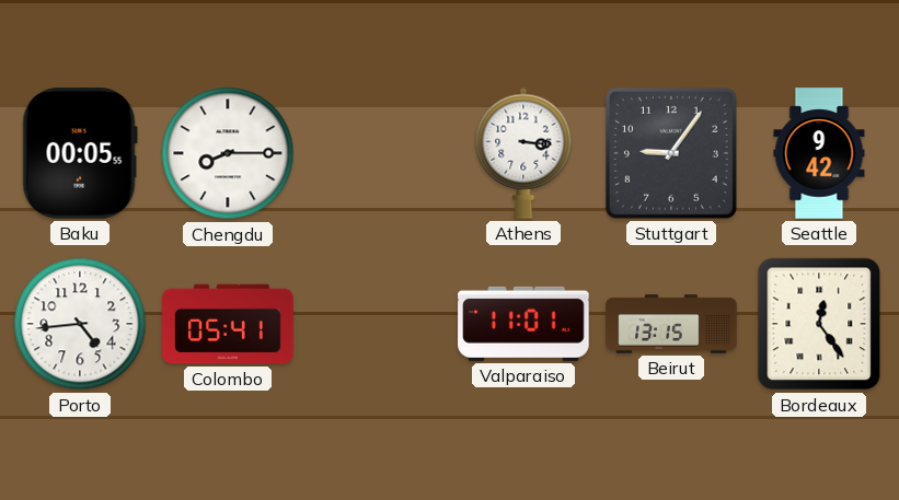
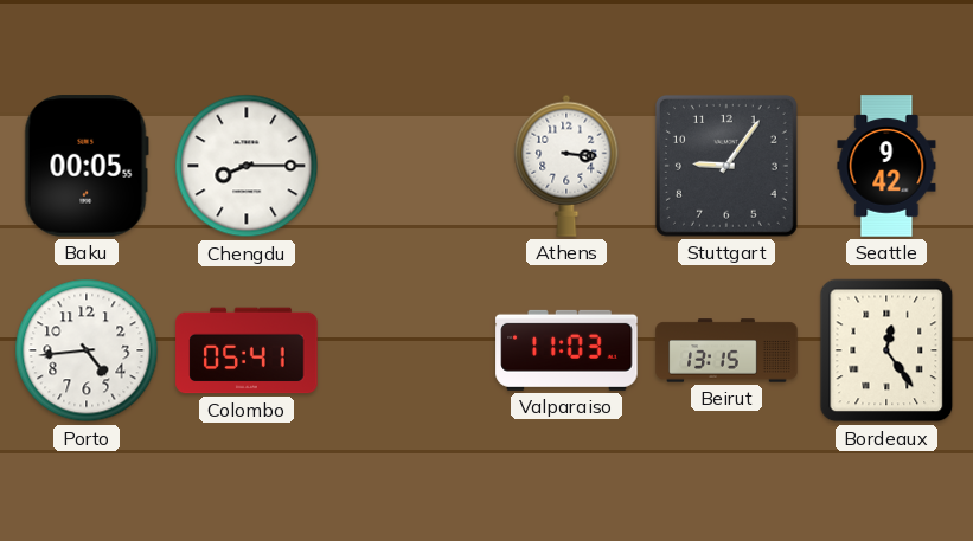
Valparaiso: 11:01 -> 11:03 (566, 350)
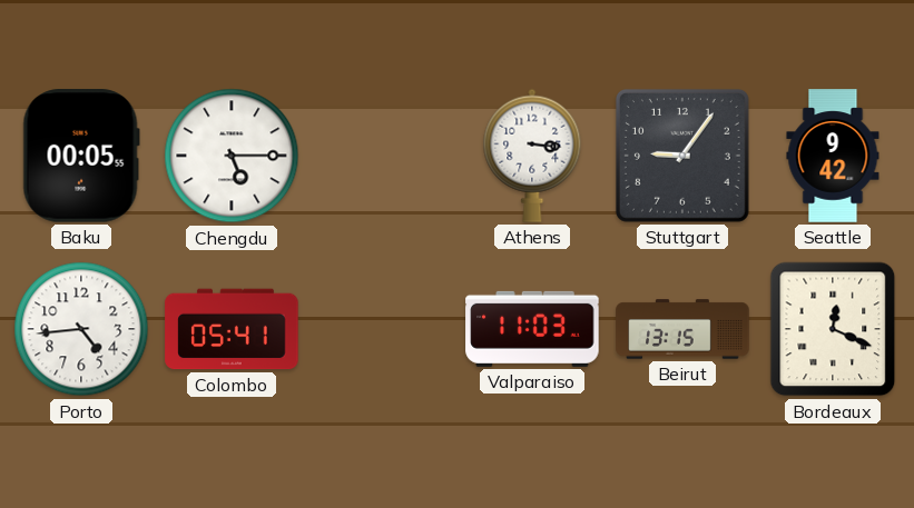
Chengdu: 8:15 -> 5:15 (232, 156)
Bordeaux: 12:24 -> 12:19 (833, 329)
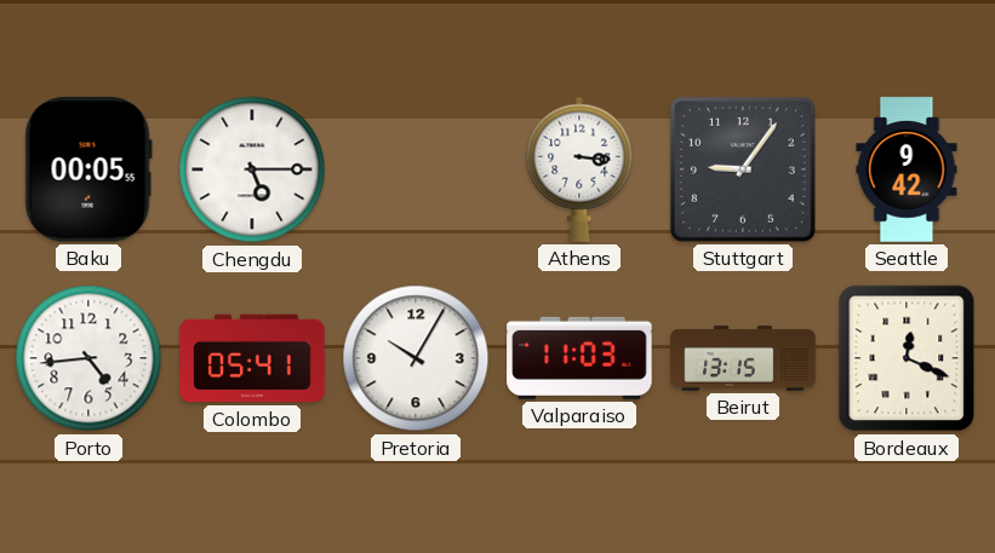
Pretoria: none -> 10:05 (416, 358)
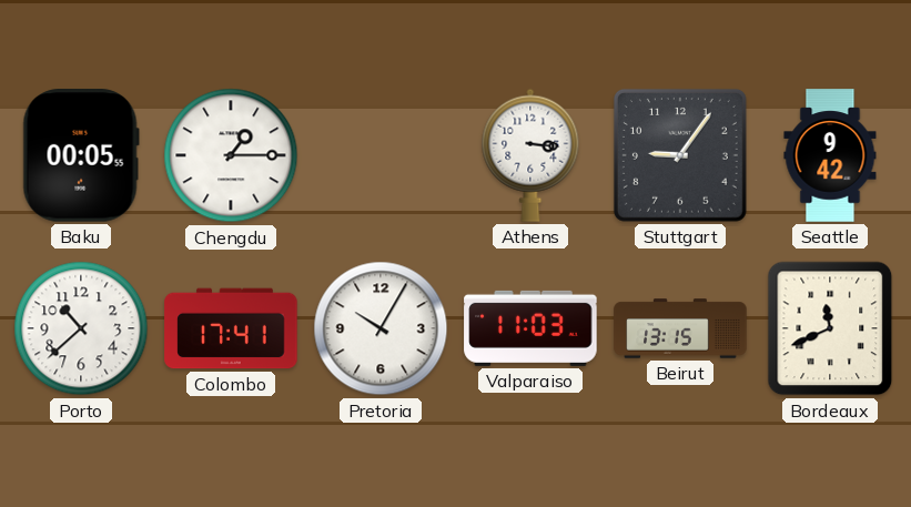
Chengdu: 5:15 -> 1:15 (231, 155)
Porto: 4:44 -> 10:38 (81, 328)
Colombo: 05:41 -> 17:41 (231, 328)
Bordeaux: 12:19 -> 11:41 (830, 328)
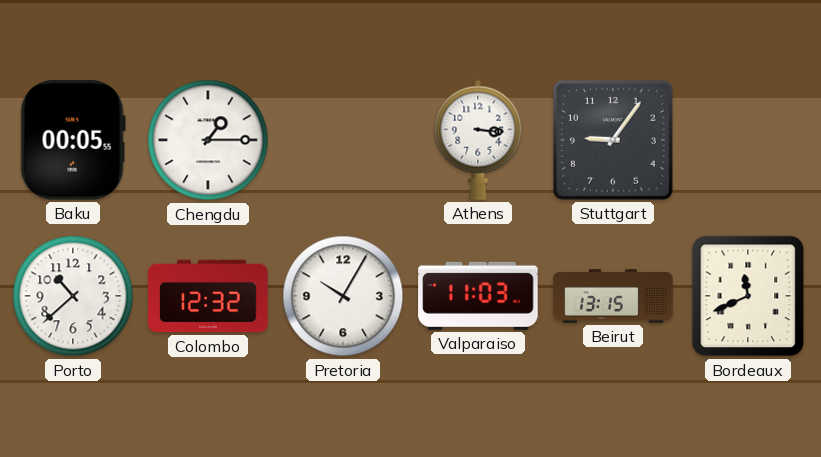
Seattle: 9:42 -> none (830, 155)
Colombo: 17:41 -> 12:32 (208, 296)
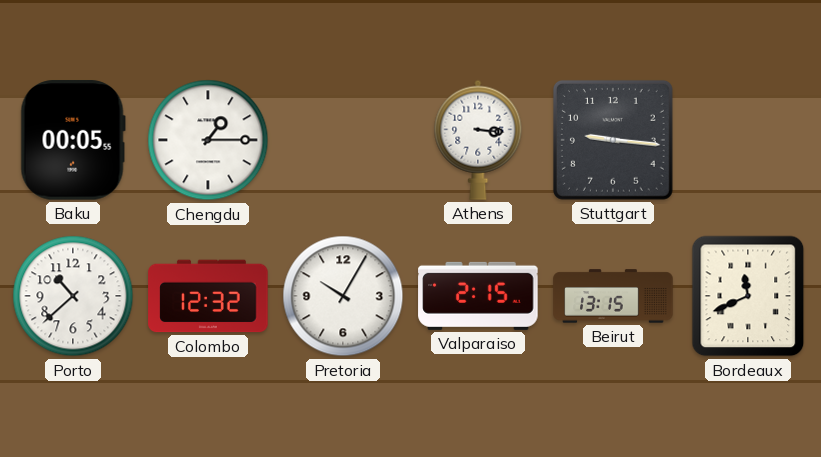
Stuttgart: 9:06 -> 9:16 (613, 140)
Valparaiso: 11:03 -> 2:15 (478, 296)
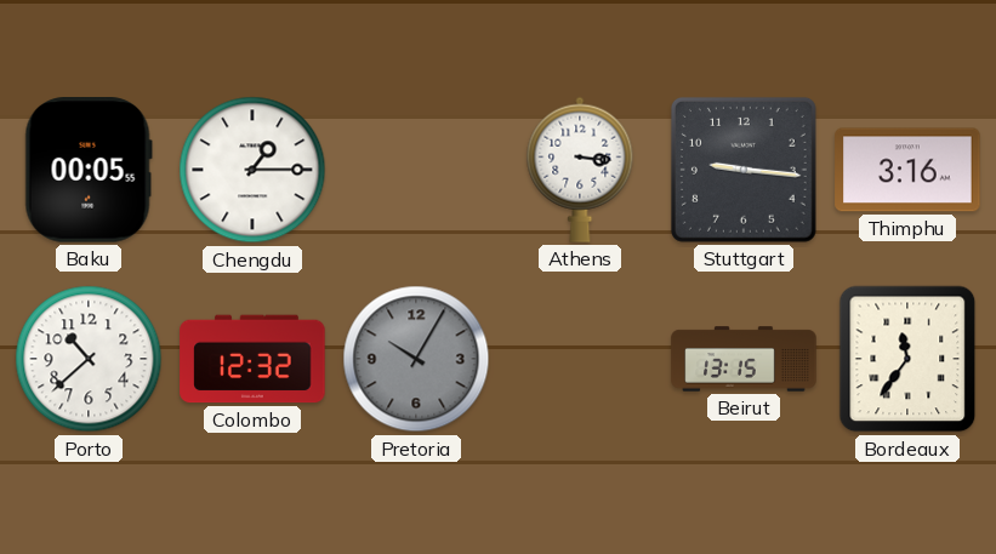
Thimphu: none -> 3:16 (907, 170)
Pretoria dial: white -> grey (416, 359)
Valparaiso: 2:15 -> none (478, 296)
Bordeaux: 11:41 -> 11:36 (907, 359)
